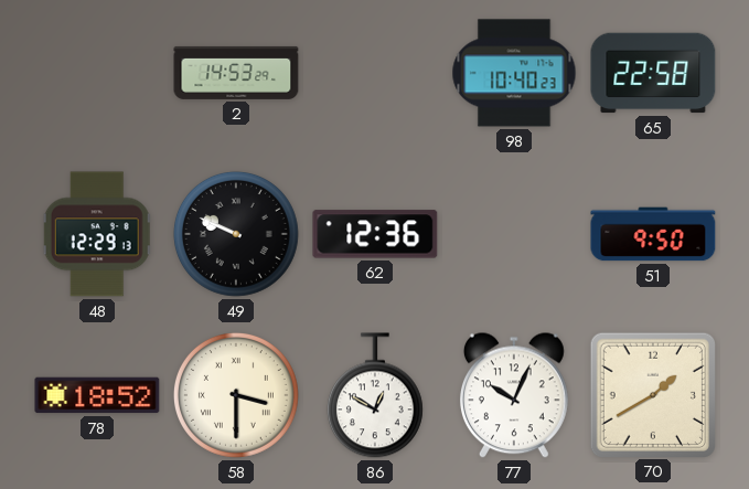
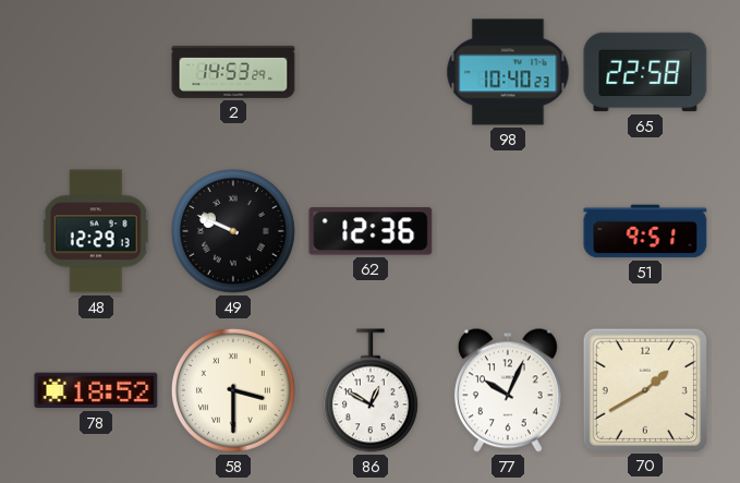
51: 9:50 -> 9:51 (645, 231)
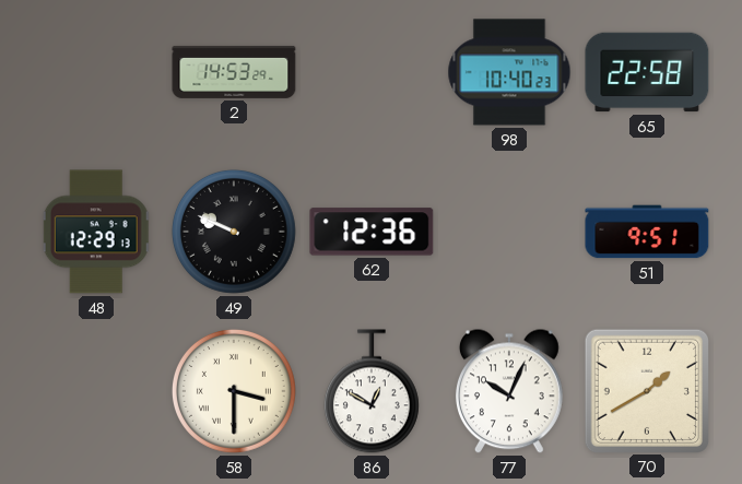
78: 18:52 -> none (96, 390)
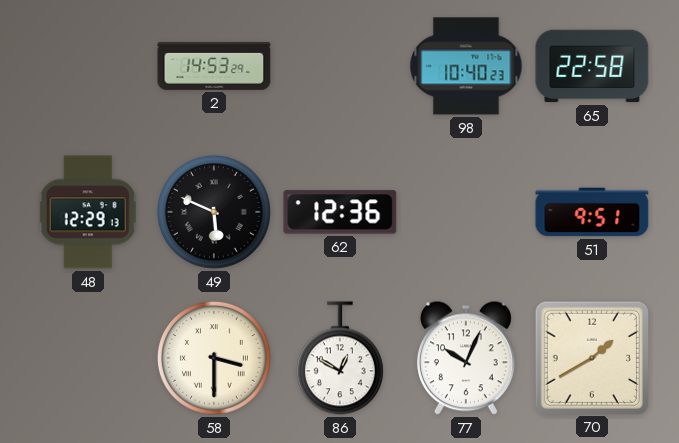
49: 9:49 -> 5:49 (214, 212)
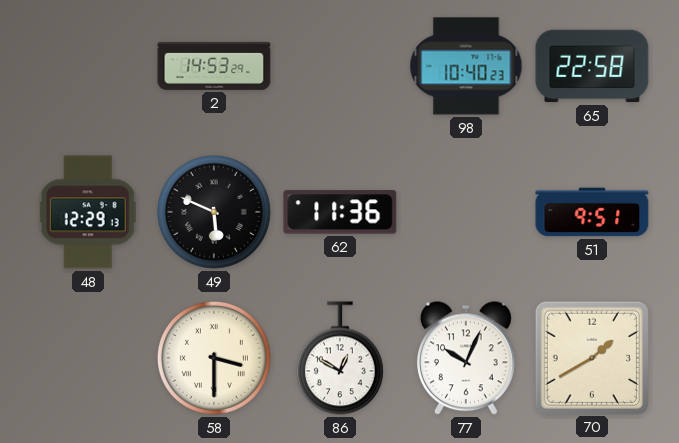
62: 12:36 -> 11:36 (340, 212)
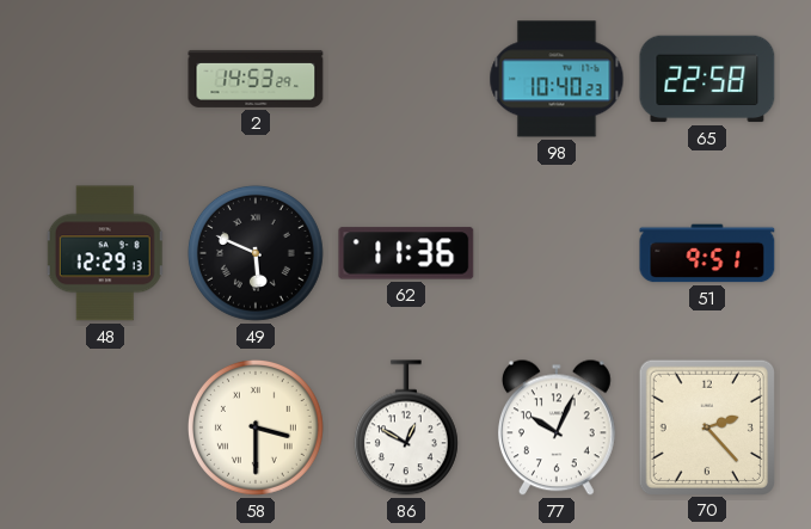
70: 1:40 -> 2:23 (706, 426)
